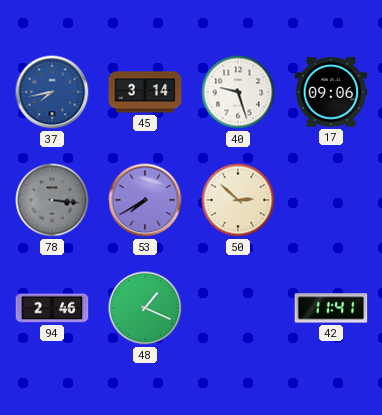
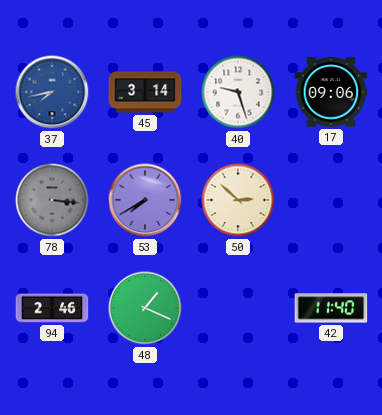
42: 11:41 -> 11:40 (331, 308)
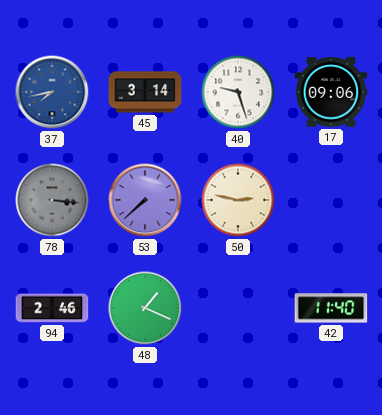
53: 7:40 -> 7:38 (145, 200)
50: 2:52 -> 2:47 (238, 200)
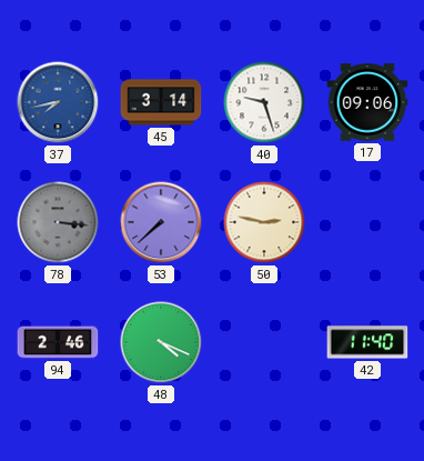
48: 1:19 -> 4:19 (161, 342)
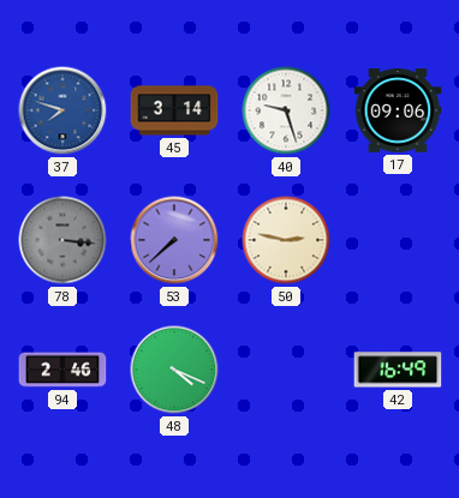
37: 7:43 -> 7:48 (62, 110)
42: 11:40 -> 16:49 (398, 370)
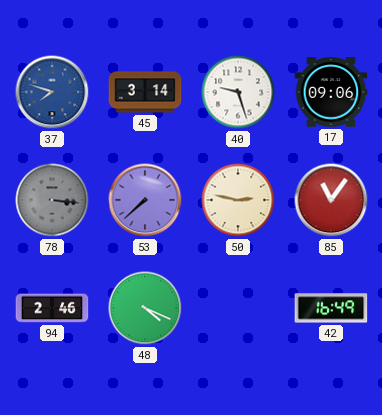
85: none -> 11:06 (331, 200)
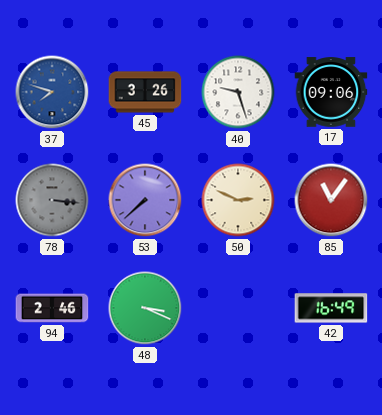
45: 3:14 -> 3:26 (145, 92)
50: 2:47 -> 2:49 (238, 200)
48: 4:19 -> 3:19 (145, 308)
